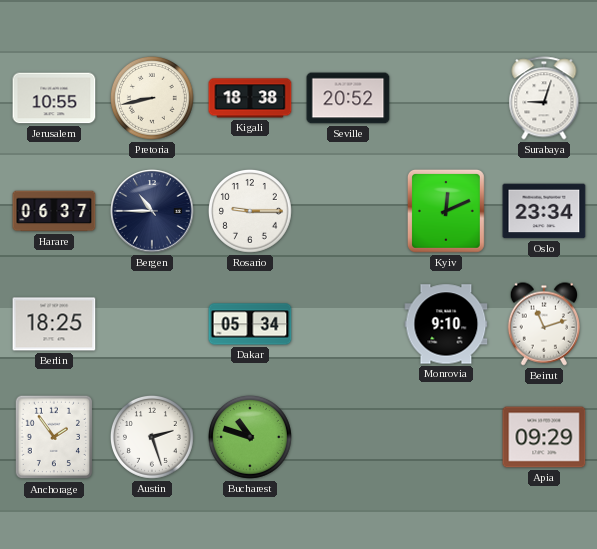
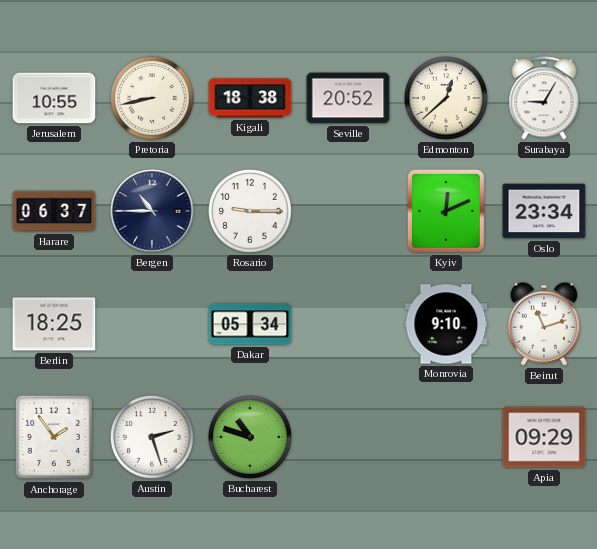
Edmonton: none -> 12:38 (446, 98)
Surabaya: 9:03 -> 9:05 (544, 98)
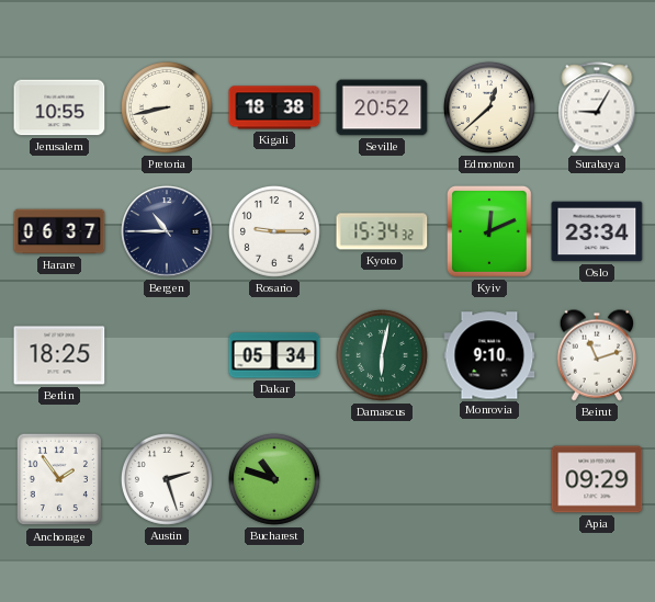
Kyoto: none -> 15:34 (382, 231)
Damascus: none -> 6:02 (382, 355)
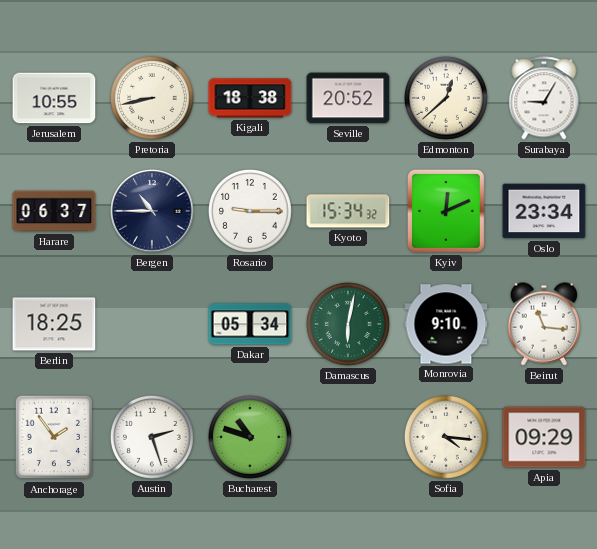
Beirut: 11:12 -> 11:16 (543, 324)
Sofia: none -> 4:16 (446, 437)
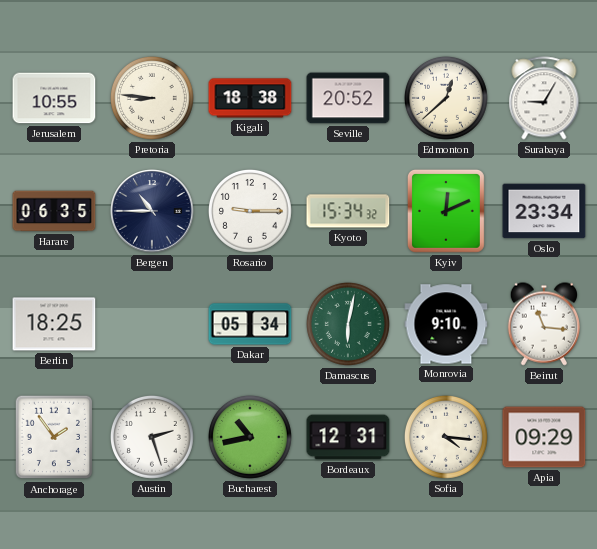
Pretoria: 8:43 -> 8:46 (152, 98)
Harare: 06:37 -> 06:35 (54, 211)
Bucharest: 10:48 -> 10:43 (250, 437)
Bordeaux: none -> 12:31 (348, 437)
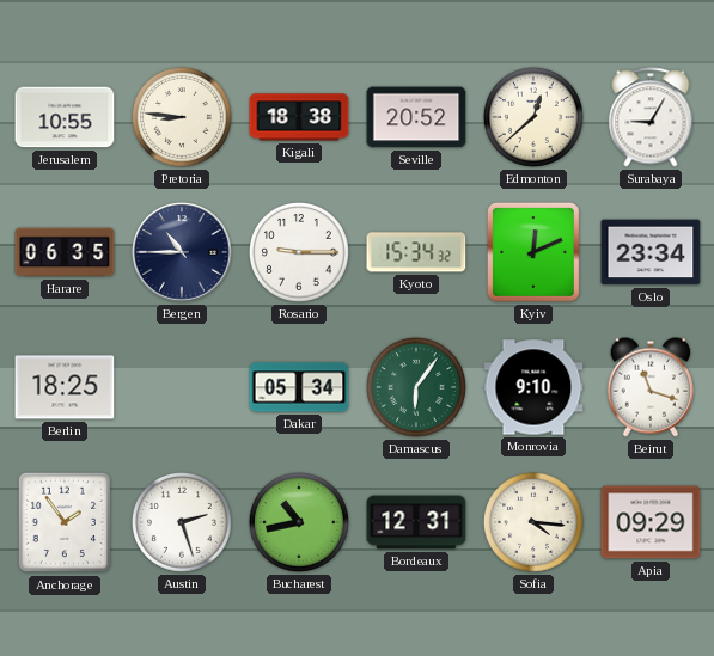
Damascus: 6:02 -> 6:06 (416, 387)
Beirut: 11:16 -> 11:18 (649, 387)
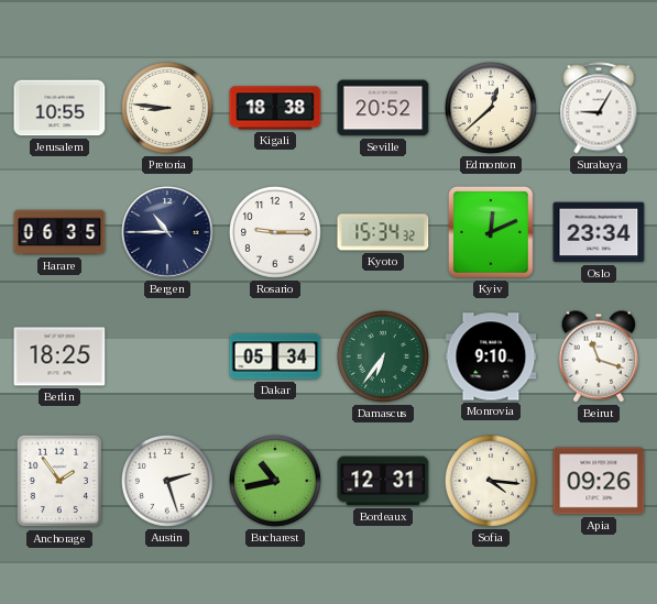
Damascus: 6:06 -> 6:36 (383, 356)
Apia: 09:29 -> 09:26 (599, 481)
